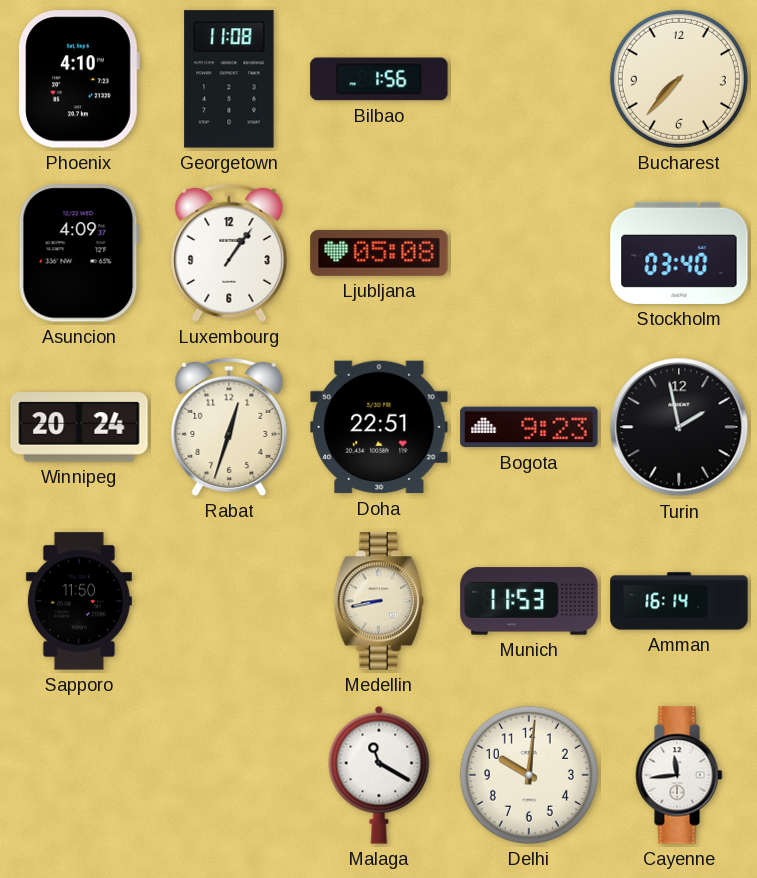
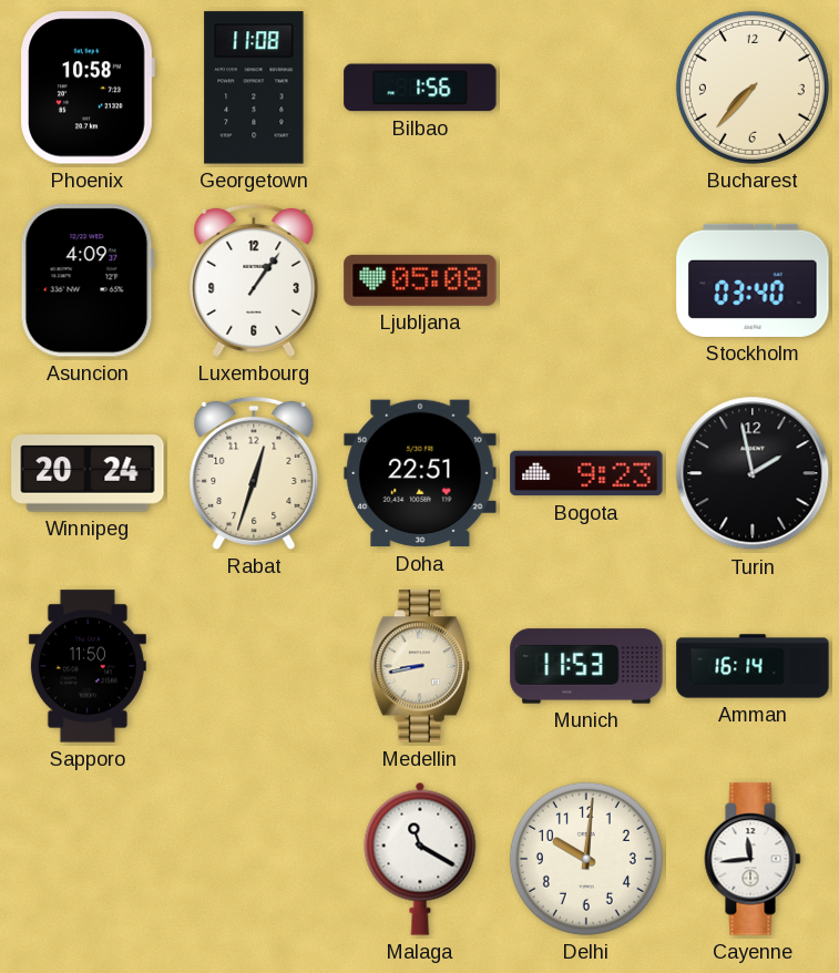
Phoenix: 4:10 -> 10:58 (88, 88)
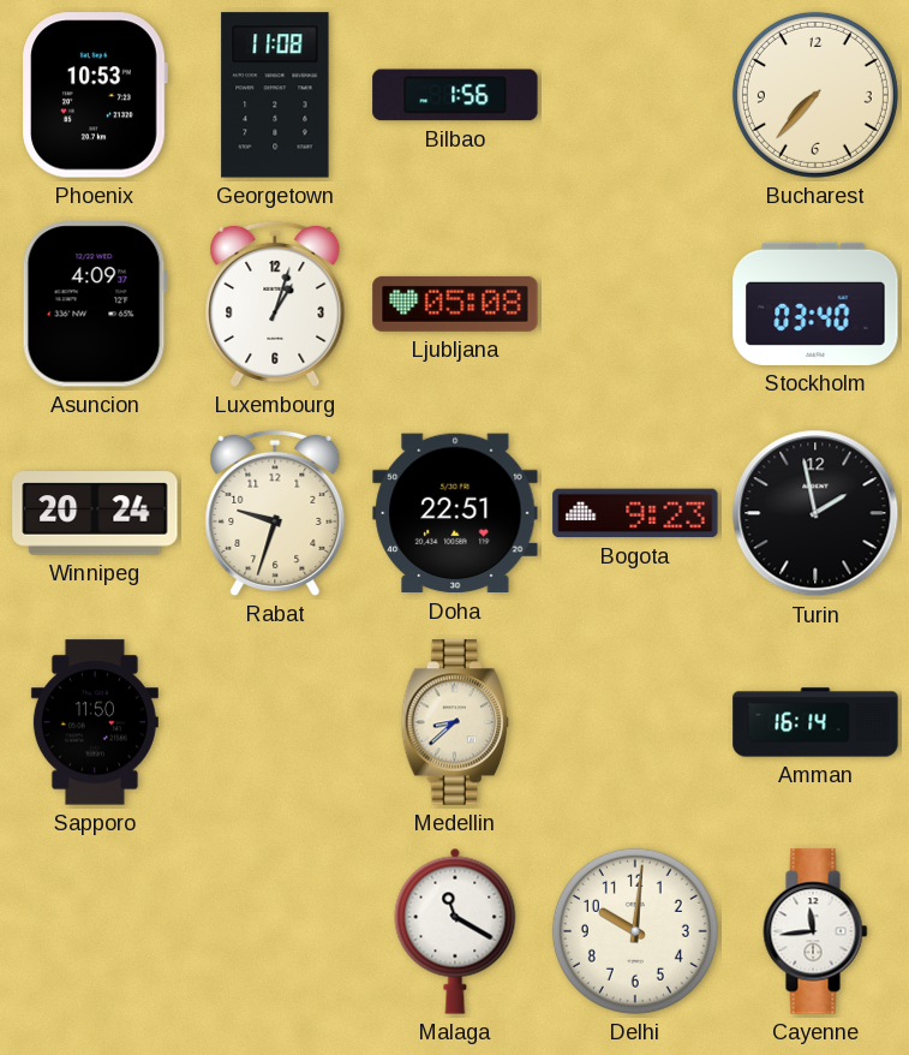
Phoenix: 10:58 -> 10:53 (95, 95)
Luxembourg: 1:06 -> 1:03 (275, 304)
Rabat: 12:33 -> 9:33 (275, 513)
Medellin: 8:43 -> 8:38 (455, 722)
Munich: 11:53 -> none (586, 666)
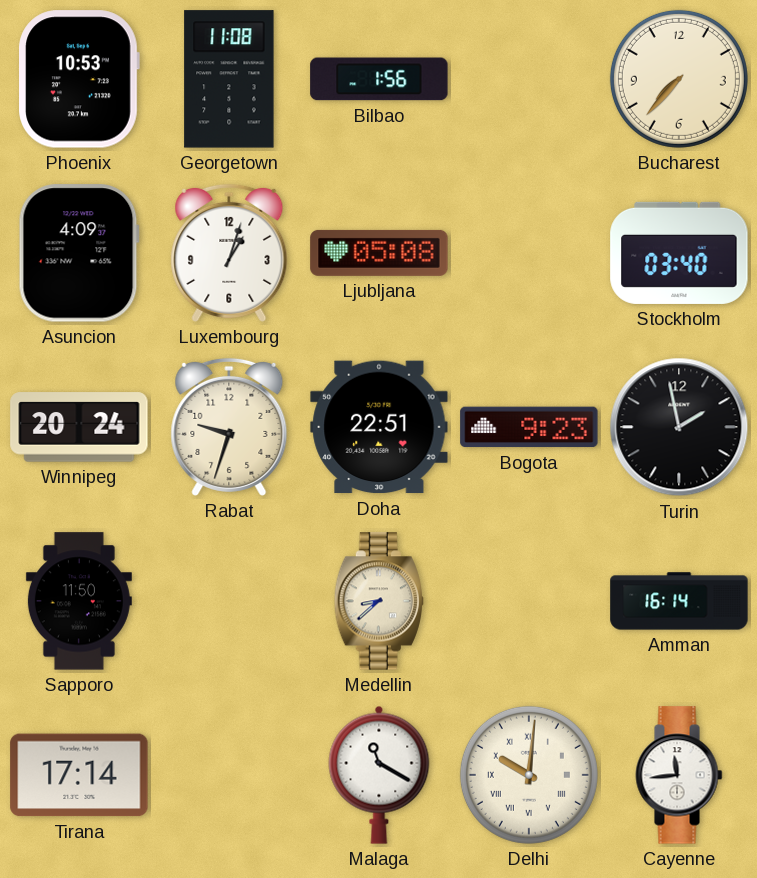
Tirana: none -> 17:14 (79, 775)
Delhi numerals: Arabic -> Roman (529, 775)
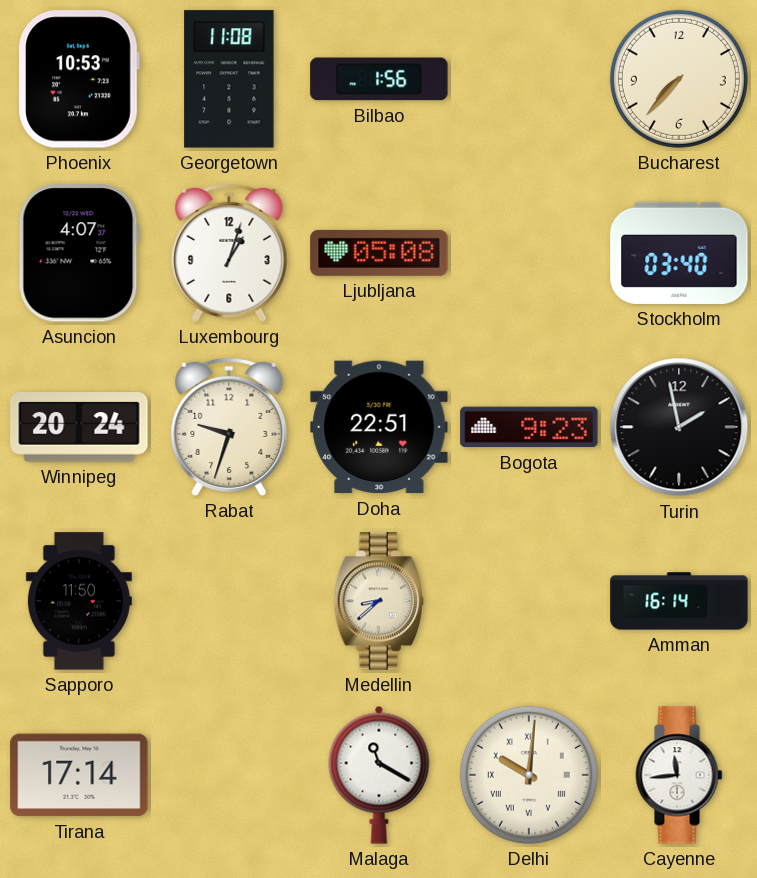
Asuncion: 4:09 -> 4:07 (79, 253)
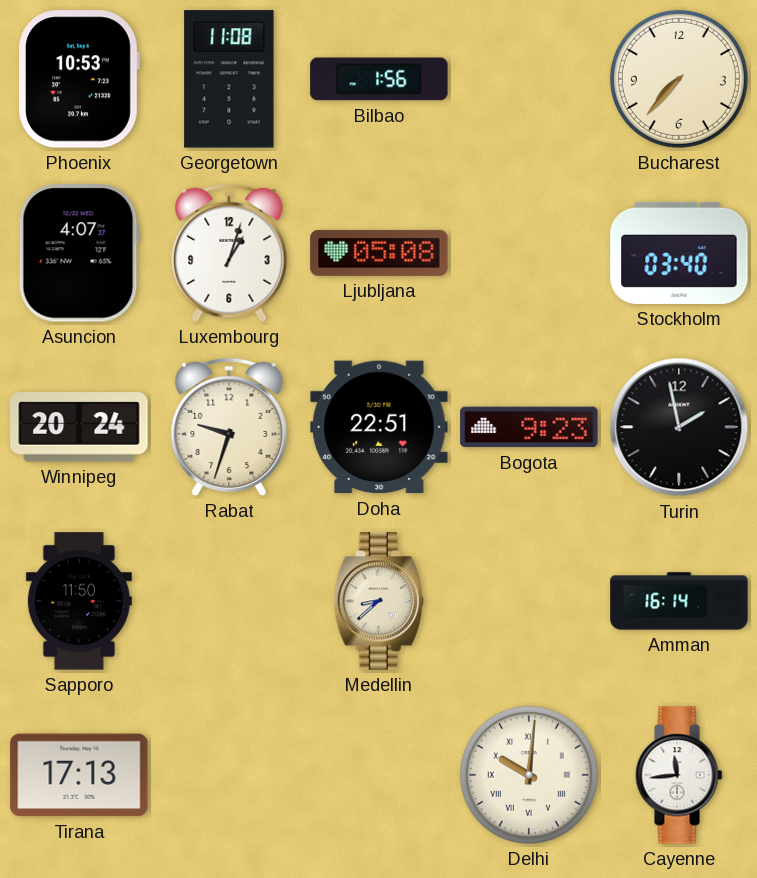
Tirana: 17:14 -> 17:13 (79, 775)
Malaga: 11:20 -> none (379, 775)
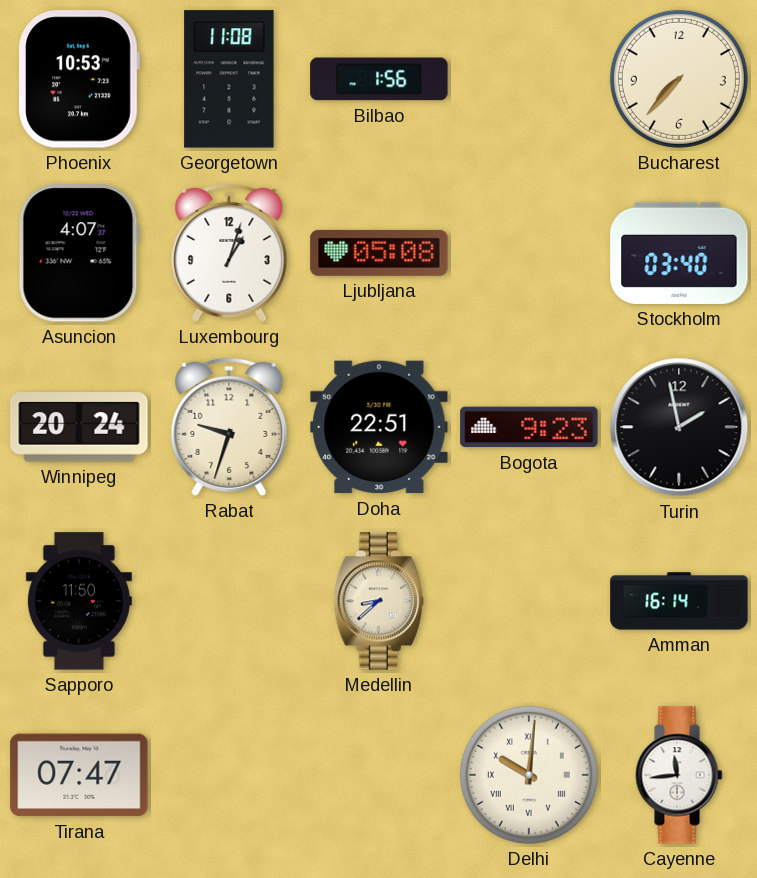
Tirana: 17:13 -> 07:47 (79, 775)
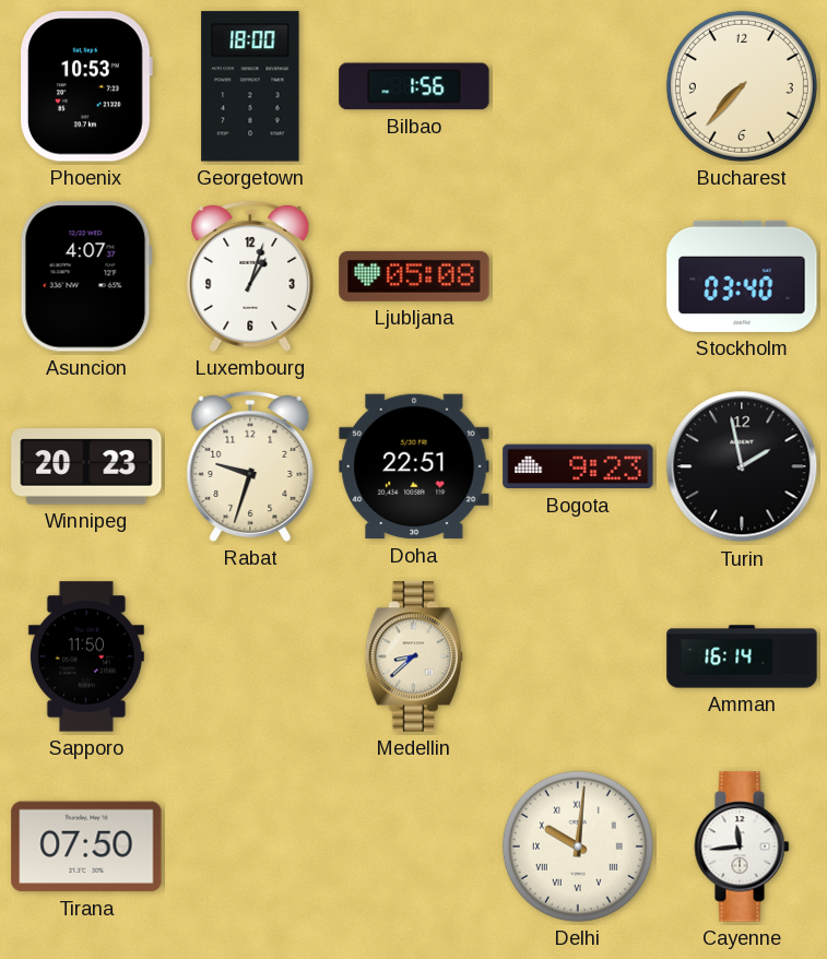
Georgetown: 11:08 -> 18:00 (250, 86)
Winnipeg: 20:24 -> 20:23 (86, 466)
Tirana: 07:47 -> 07:50 (86, 846)
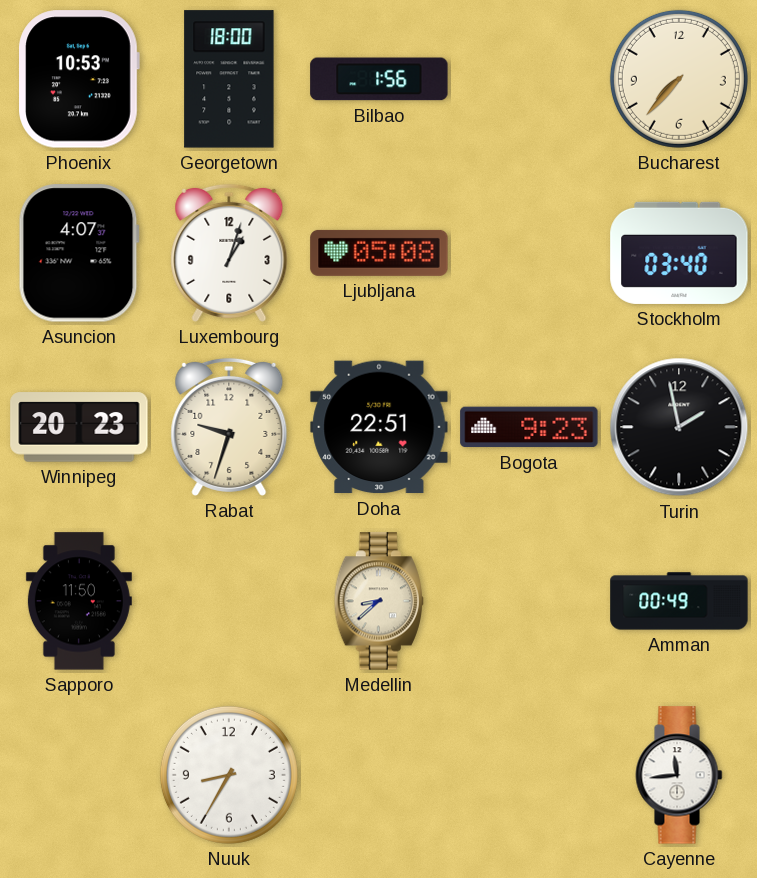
Amman: 16:14 -> 00:49 (679, 601)
Tirana: 07:50 -> none (86, 846)
Nuuk: none -> 8:35 (229, 775)
Delhi: 10:01 -> none (578, 846)
